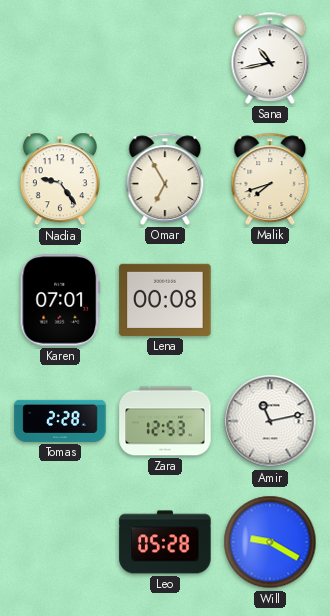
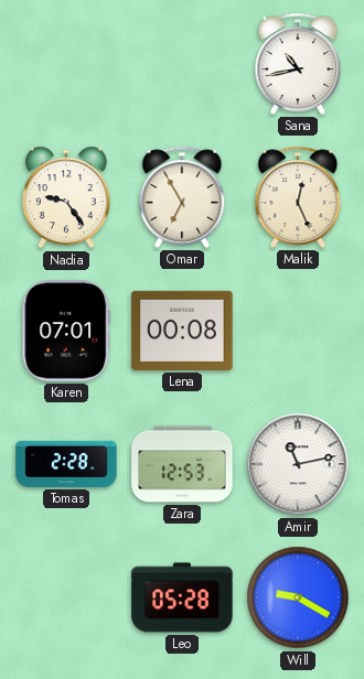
Malik: 7:42 -> 12:26 (298, 197)
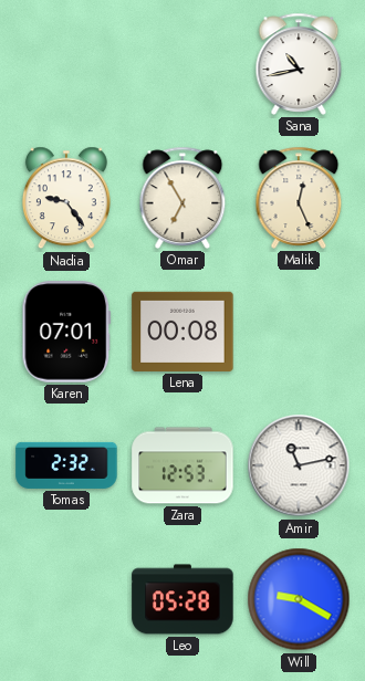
Tomas: 2:28 -> 2:32 (66, 465)
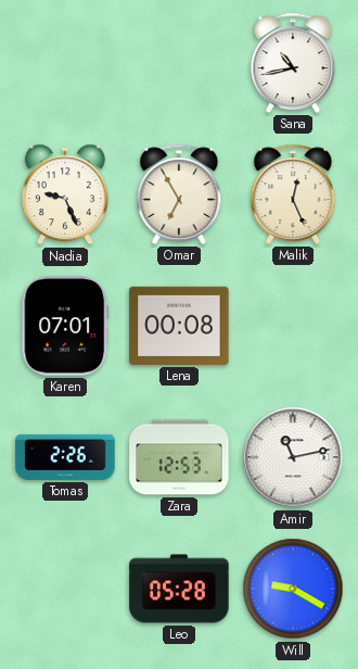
Nadia: 9:24 -> 9:26 (65, 194)
Tomas: 2:32 -> 2:26 (65, 457)
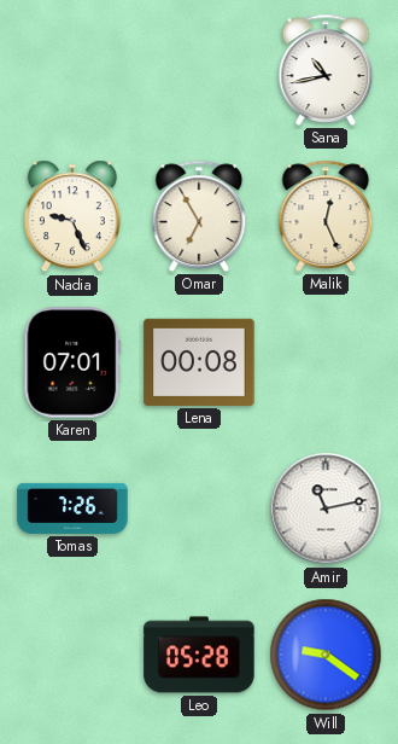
Tomas: 2:26 -> 7:26 (72, 508)
Zara: 12:53 -> none (179, 457)
Will: 9:20 -> 9:21 (326, 655)
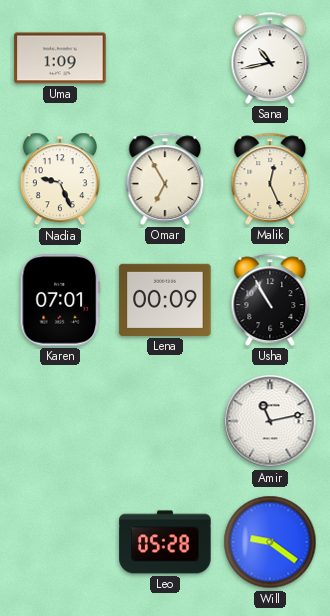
Uma: none -> 1:09 (60, 58)
Lena: 00:08 -> 00:09 (165, 300)
Usha: none -> 10:55 (270, 300)
Tomas: 7:26 -> none (72, 508)
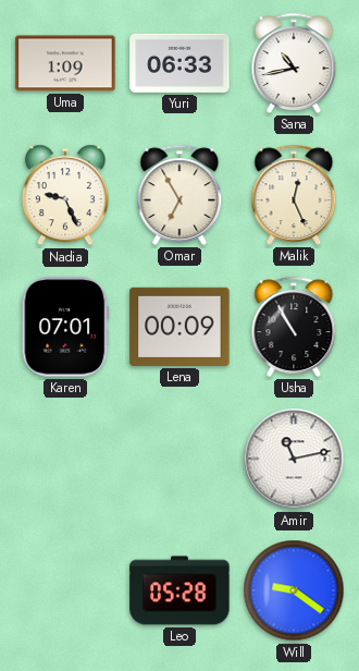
Yuri: none -> 06:33 (179, 63)
